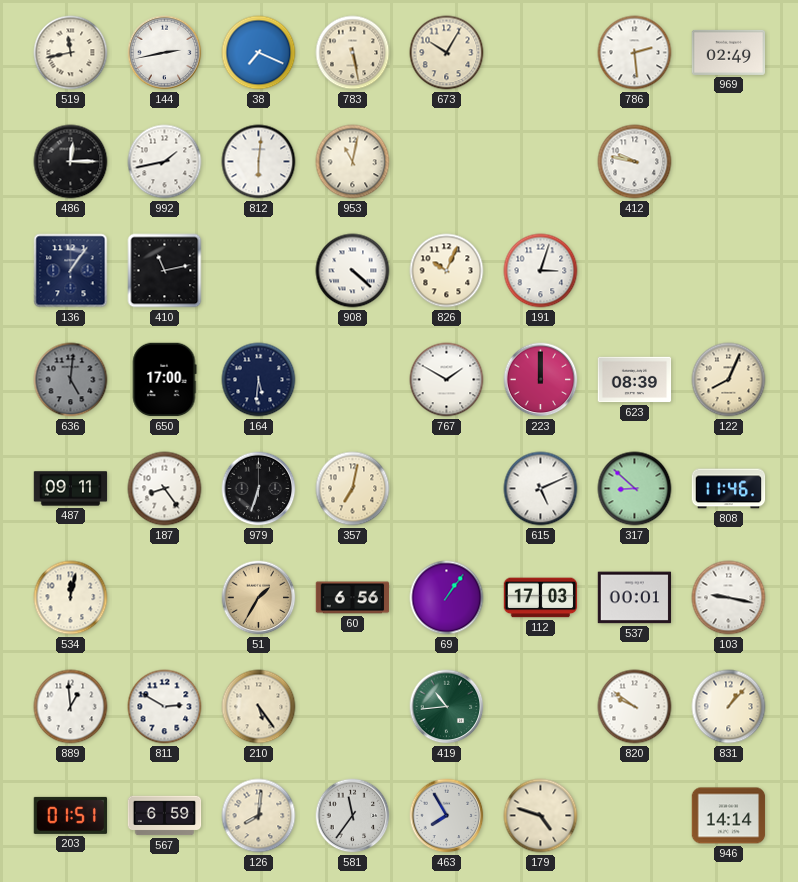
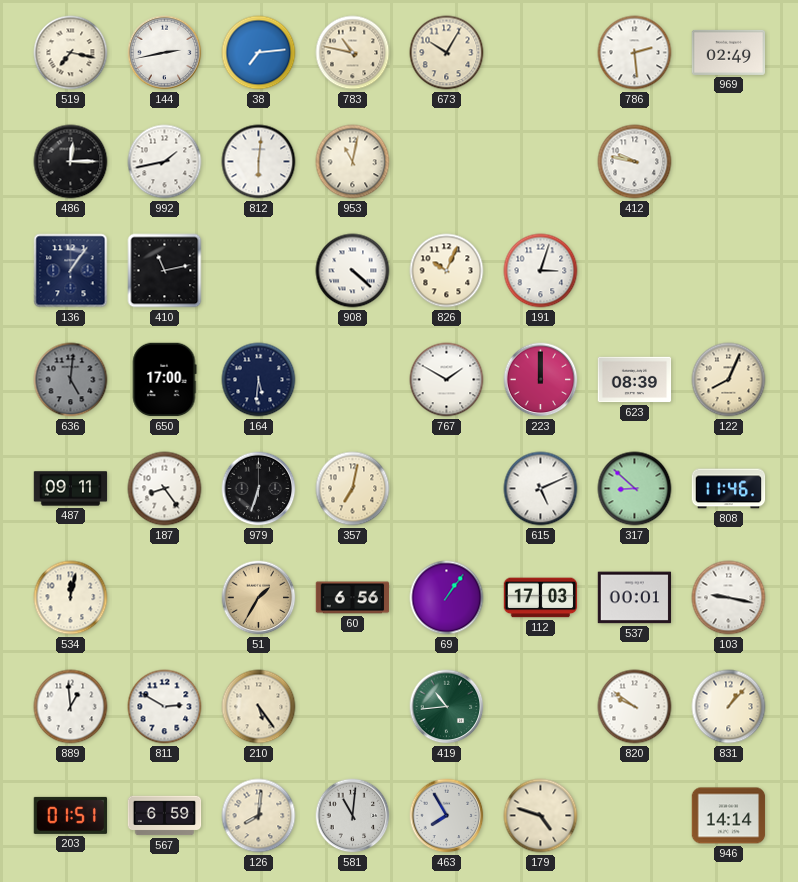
519: 11:43 -> 7:17 (71, 53)
38: 7:19 -> 7:14 (259, 53)
783: 5:28 -> 10:47 (353, 53)
581: 11:36 -> 11:01 (353, 816)
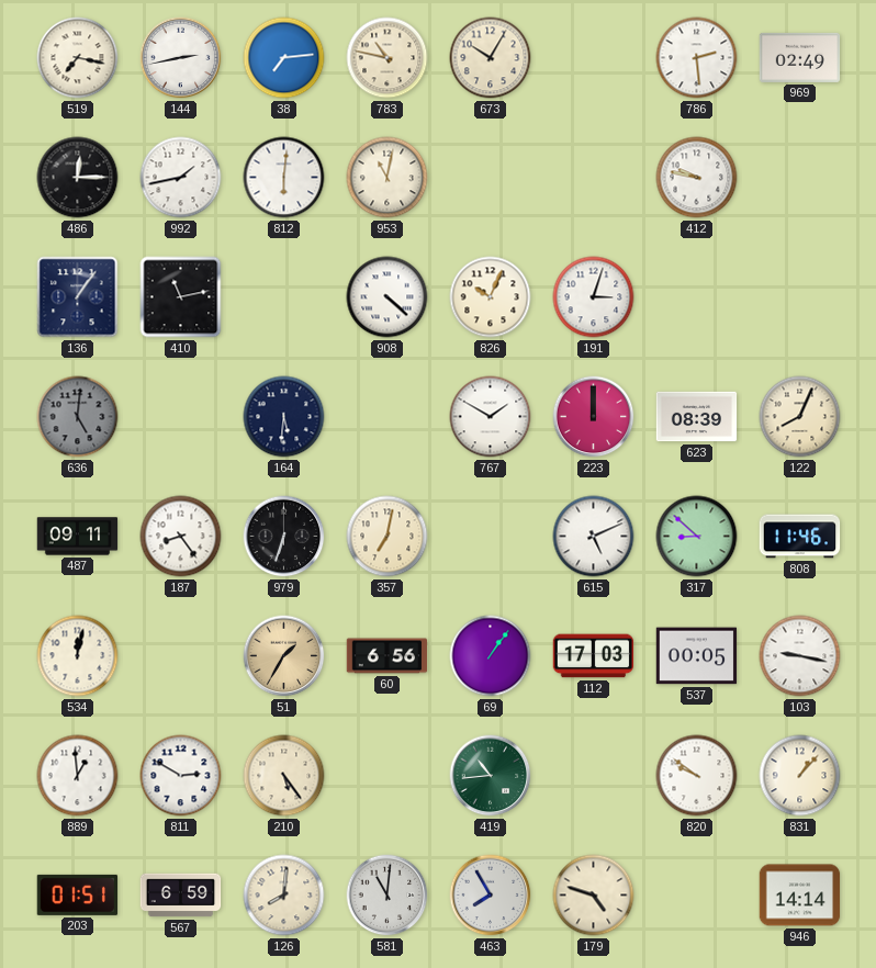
650: 17:00 -> none (164, 380)
537: 00:01 -> 00:05 (697, 656)
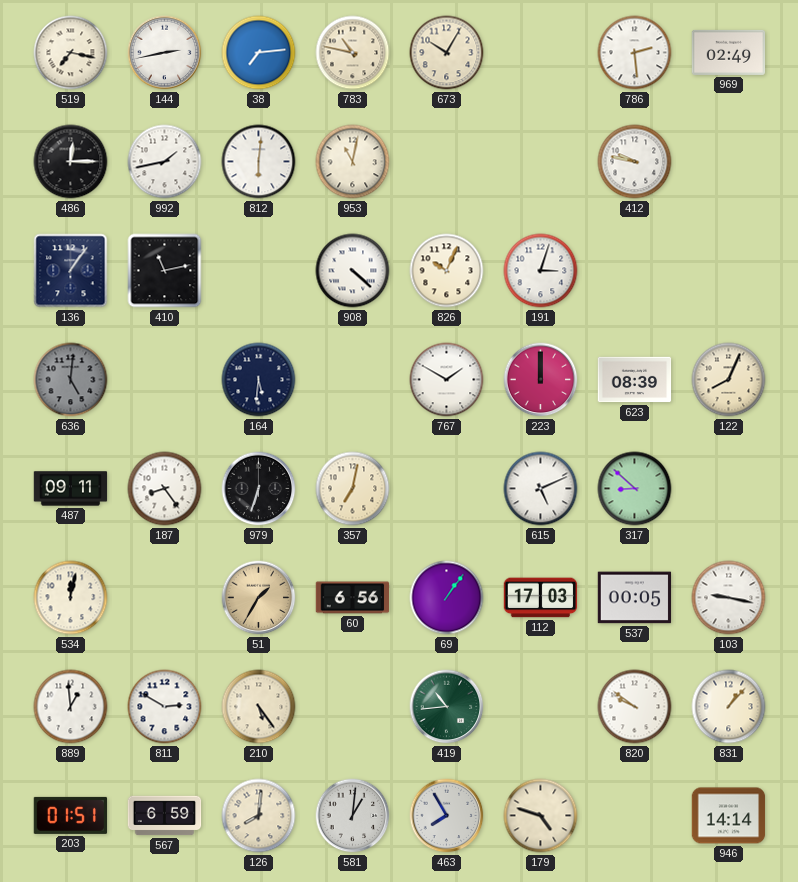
808: 11:46 -> none (800, 537)
581: 11:01 -> 1:01 (353, 816)
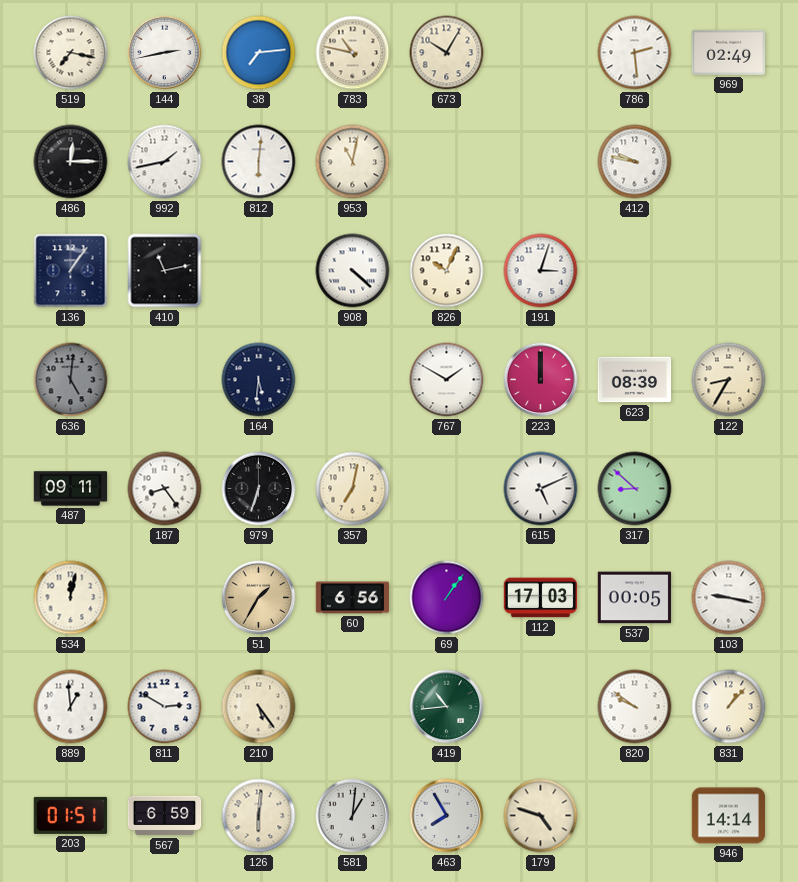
122: 8:04 -> 8:35 (729, 380)
126: 8:01 -> 6:01 (259, 816)
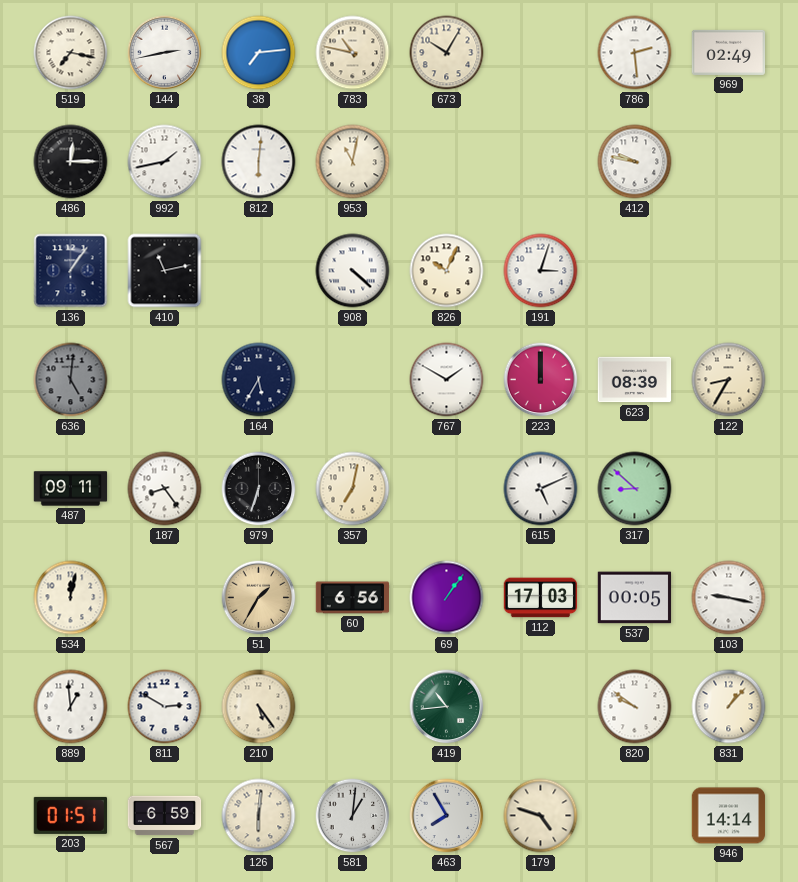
164: 5:31 -> 5:35 (259, 380)
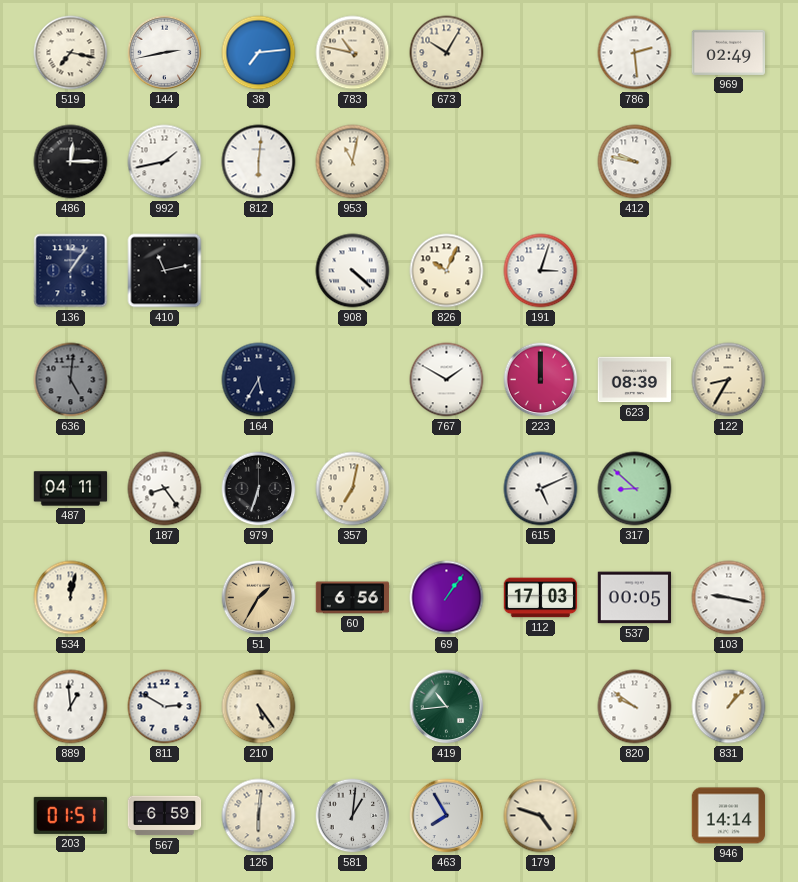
487: 09:11 -> 04:11 (71, 489)
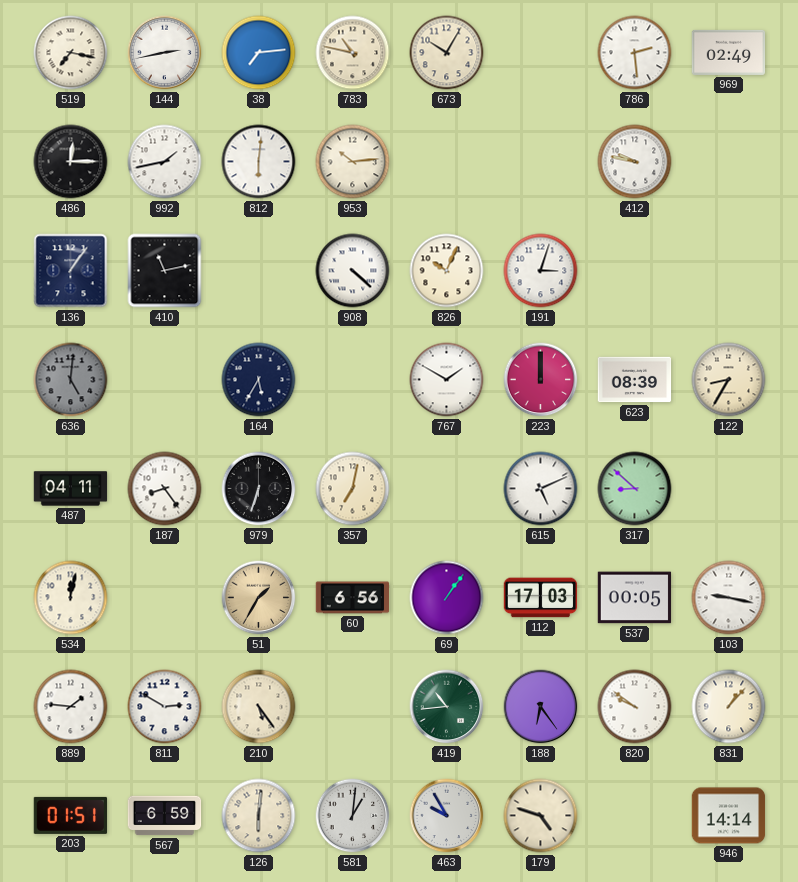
953: 11:02 -> 10:14 (353, 162)
889: 12:59 -> 1:46 (71, 707)
188: none -> 6:24 (541, 707)
463: 7:55 -> 9:55 (447, 816)
